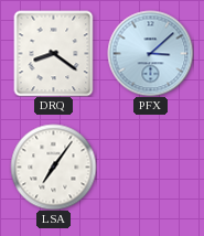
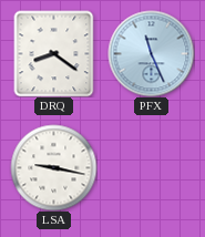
PFX: 3:08 -> 11:26 (151, 53)
LSA: 7:06 -> 9:17 (53, 167)
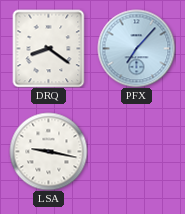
PFX: 11:26 -> 7:07 (136, 48)
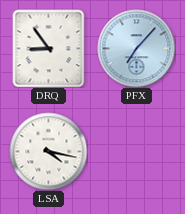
DRQ: 8:21 -> 8:54 (49, 48)
LSA: 9:17 -> 4:17 (48, 151)
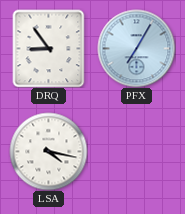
PFX: 7:07 -> 7:05 (136, 48)
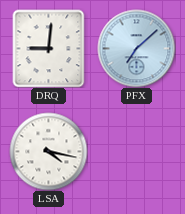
DRQ: 8:54 -> 9:01 (49, 48)
PFX: 7:05 -> 7:08 (136, 48)
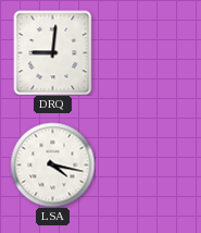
PFX: 7:08 -> none (136, 48)
